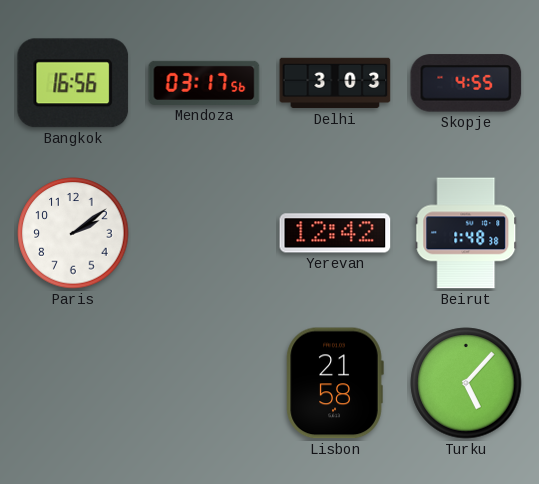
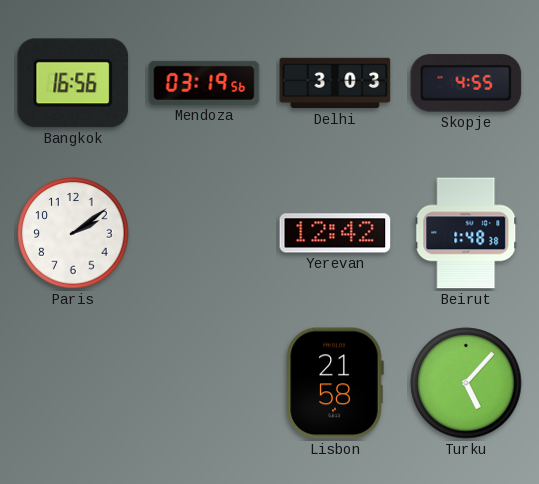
Mendoza: 03:17 -> 03:19 (204, 83)
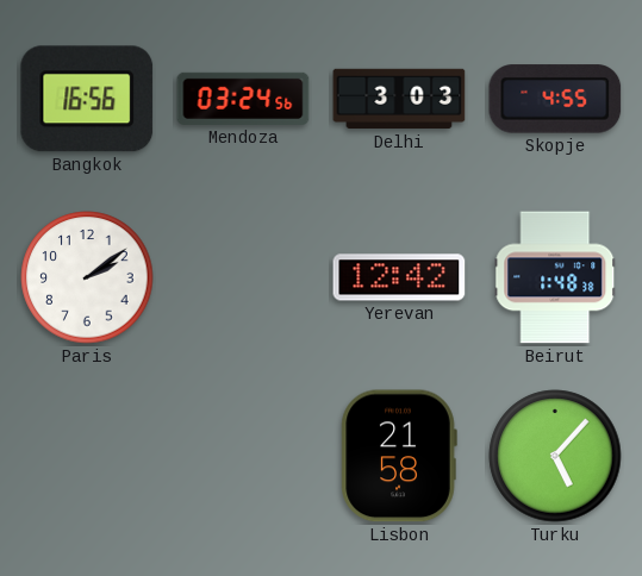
Mendoza: 03:19 -> 03:24 (243, 99)
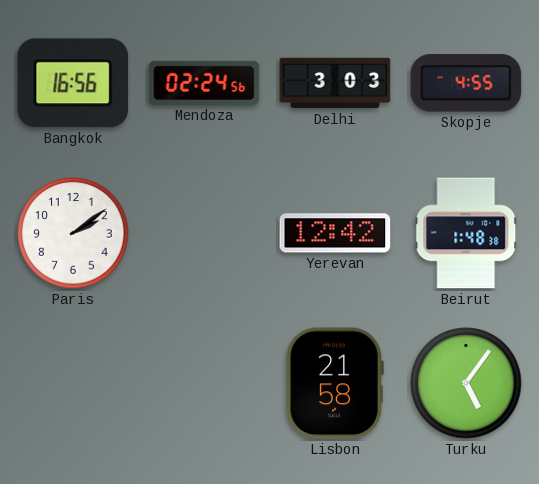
Mendoza: 03:24 -> 02:24 (204, 83)
Turku: 5:07 -> 5:06 (466, 383)
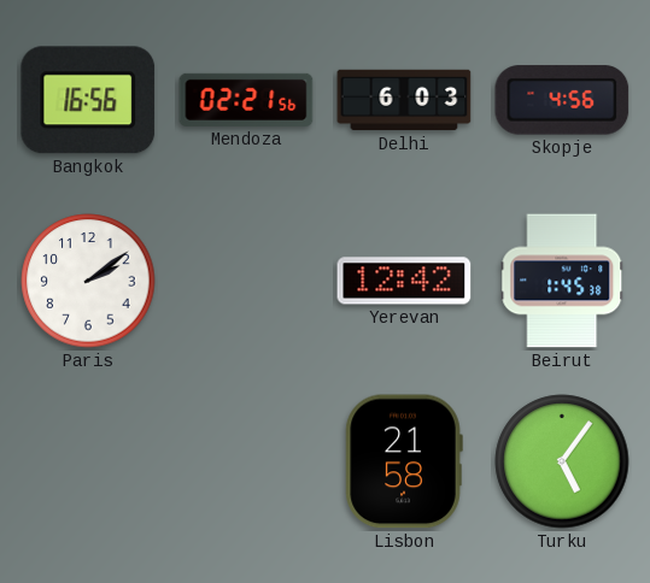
Mendoza: 02:24 -> 02:21 (246, 100)
Delhi: 3:03 -> 6:03 (404, 100)
Skopje: 4:55 -> 4:56 (562, 100)
Beirut: 1:48 -> 1:45 (562, 281)
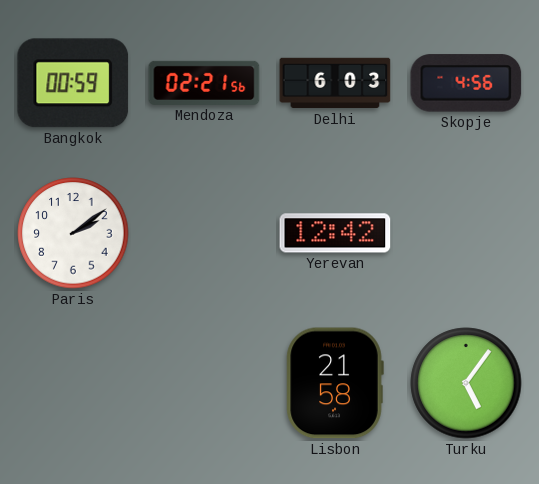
Bangkok: 16:56 -> 00:59 (73, 83)
Beirut: 1:45 -> none (562, 281)
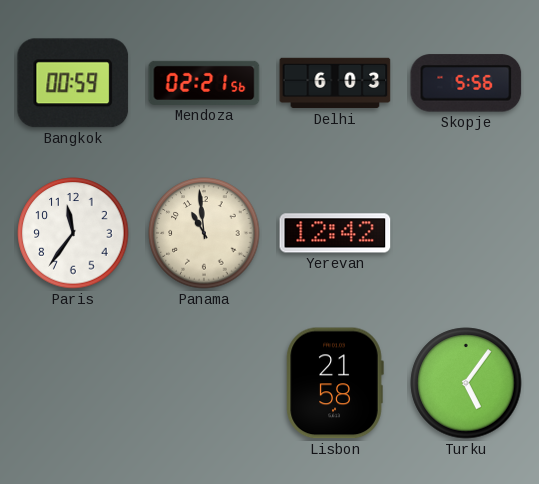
Skopje: 4:56 -> 5:56 (466, 83)
Paris: 2:09 -> 11:36 (73, 233)
Panama: none -> 10:59 (204, 233)
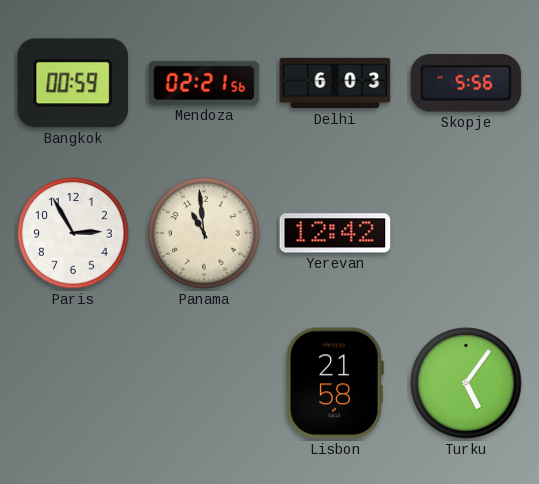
Paris: 11:36 -> 2:55 (73, 233)
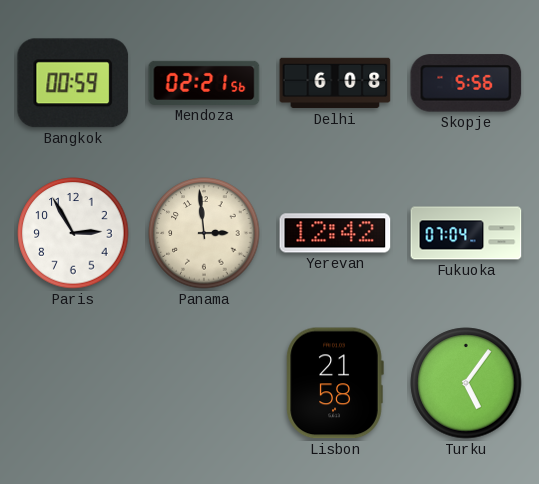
Delhi: 6:03 -> 6:08 (335, 83)
Panama: 10:59 -> 2:59 (204, 233)
Fukuoka: none -> 07:04 (466, 233)
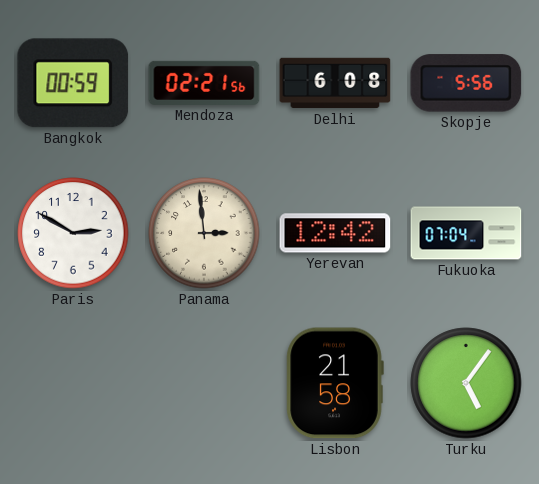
Paris: 2:55 -> 2:50 (73, 233)
